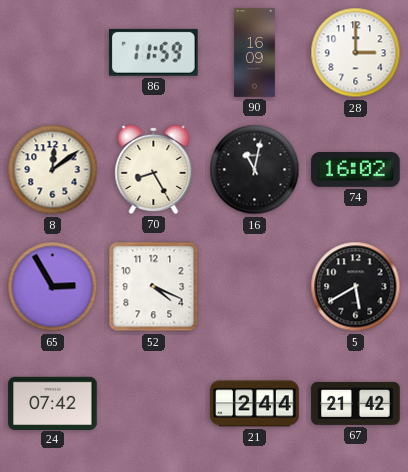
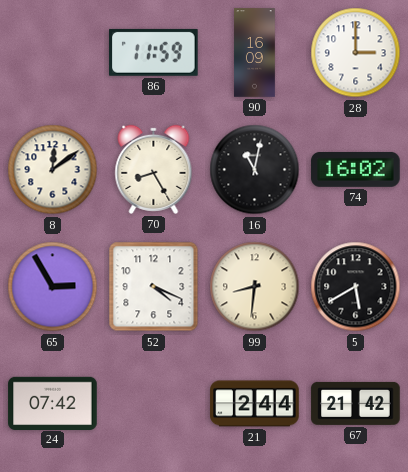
99: none -> 8:31 (255, 287)
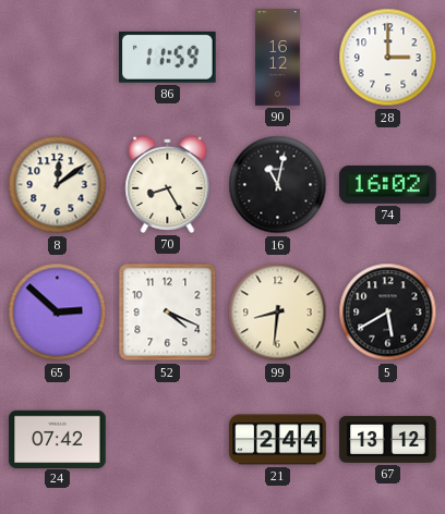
90: 16:09 -> 16:12 (278, 58)
65: 2:55 -> 2:52 (58, 313)
67: 21:42 -> 13:12 (388, 439)
